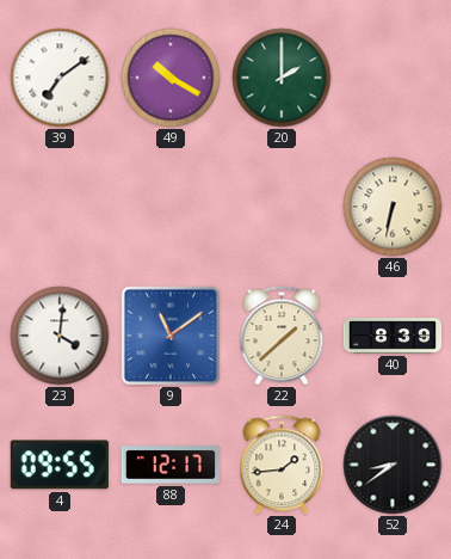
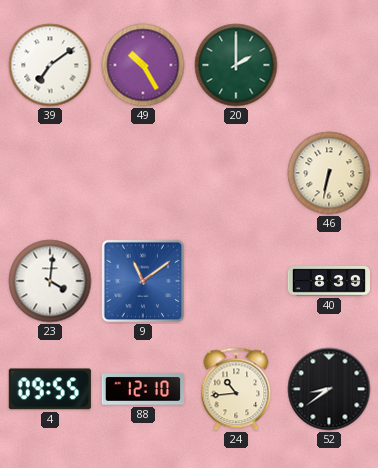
49: 10:20 -> 10:25 (143, 65)
22: 1:38 -> none (282, 336)
88: 12:17 -> 12:10 (142, 389)
24: 1:44 -> 10:44 (236, 389)
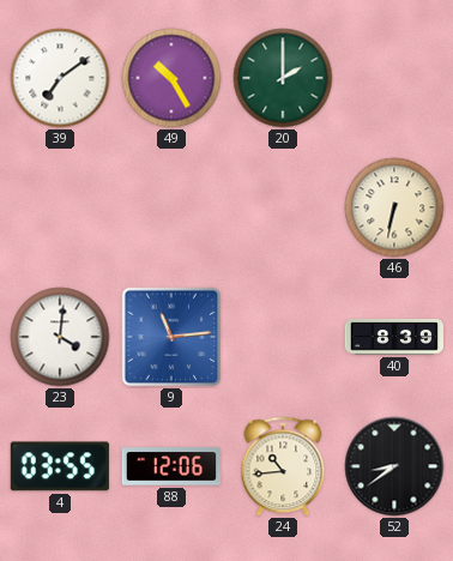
9: 11:09 -> 11:14 (171, 337)
4: 09:55 -> 03:55 (60, 466)
88: 12:10 -> 12:06 (170, 466)
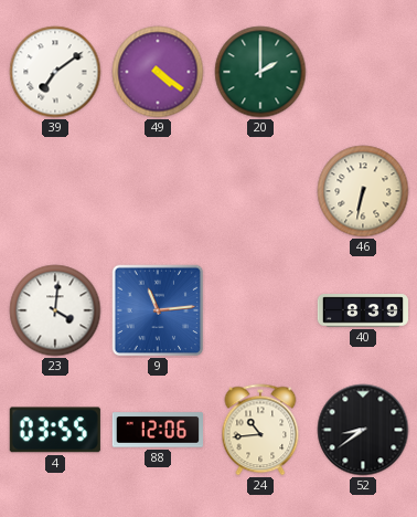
49: 10:25 -> 4:21 (158, 72)
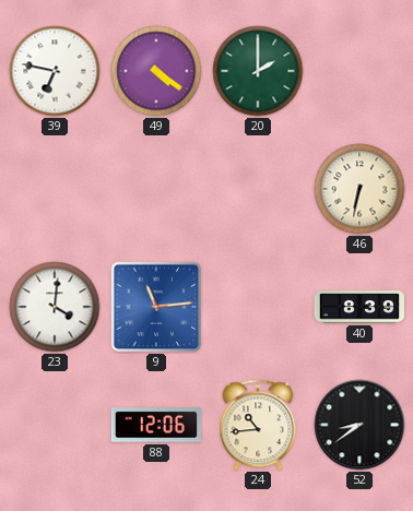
39: 7:09 -> 6:47 (55, 71)
4: 03:55 -> none (55, 430)
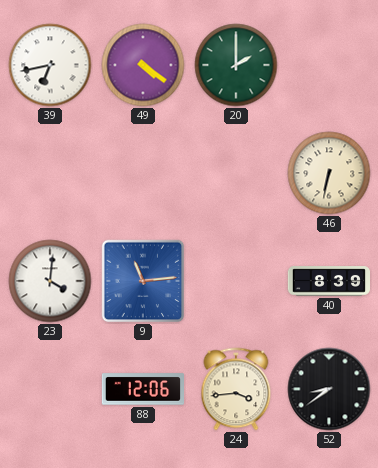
39: 6:47 -> 6:43 (50, 65)
24: 10:44 -> 3:44 (236, 389)
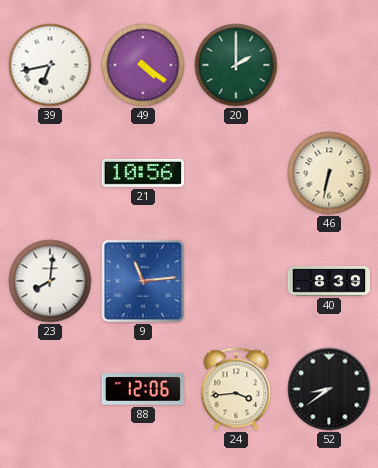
21: none -> 10:56 (143, 173)
23: 4:01 -> 8:01 (50, 281)
